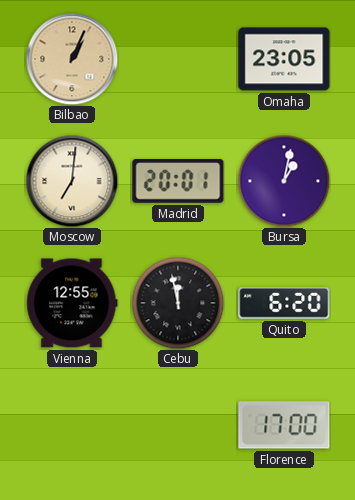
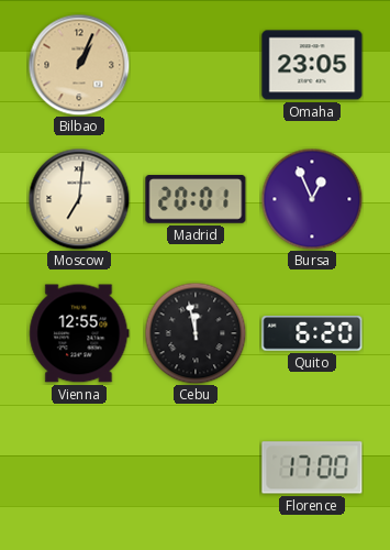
Bursa: 1:02 -> 12:56 (312, 199)
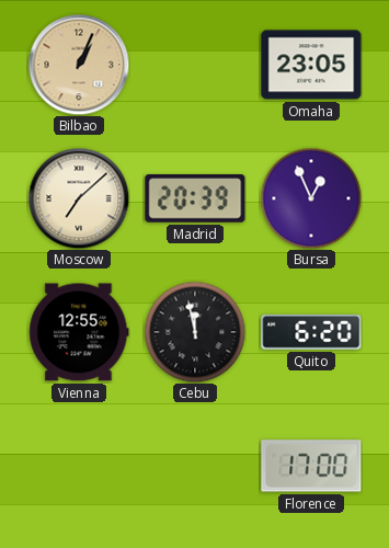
Moscow: 7:01 -> 7:08 (79, 198)
Madrid: 20:01 -> 20:39 (195, 198)
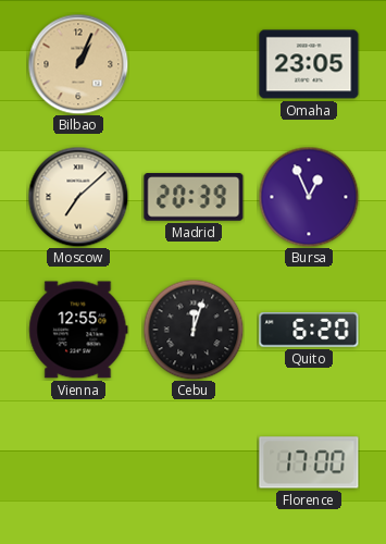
Cebu: 11:58 -> 12:03 (194, 330)
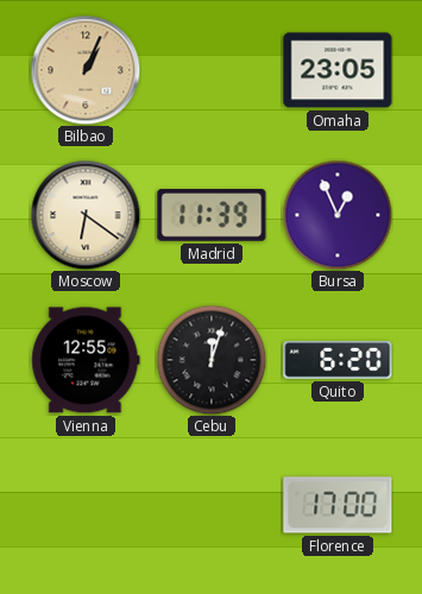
Moscow: 7:08 -> 6:21 (86, 215)
Madrid: 20:39 -> 11:39 (212, 215)
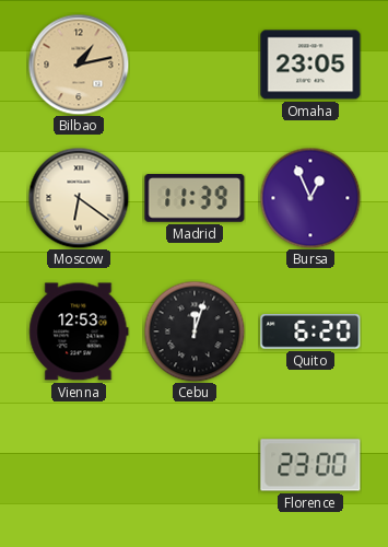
Bilbao: 1:04 -> 1:13 (79, 65)
Vienna: 12:55 -> 12:53 (79, 331)
Florence: 17:00 -> 23:00 (310, 465)
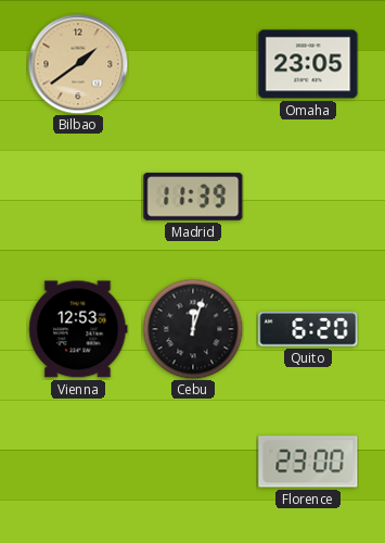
Bilbao: 1:13 -> 1:39 (78, 64)
Moscow: 6:21 -> none (79, 198)
Bursa: 12:56 -> none (310, 198)
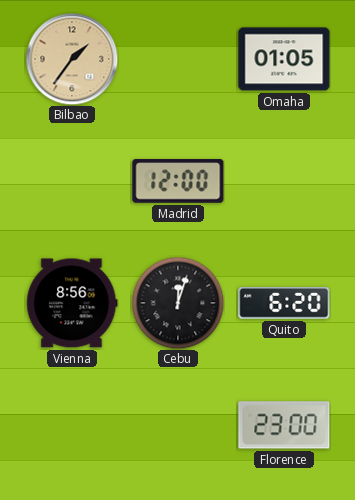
Bilbao: 1:39 -> 1:36 (72, 59)
Omaha: 23:05 -> 01:05 (284, 59)
Madrid: 11:39 -> 12:00 (178, 181)
Vienna: 12:53 -> 8:56 (72, 303)
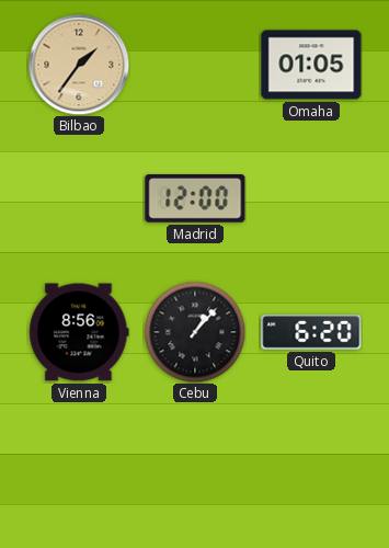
Cebu: 12:03 -> 1:07 (195, 332)
Florence: 23:00 -> none (284, 425)
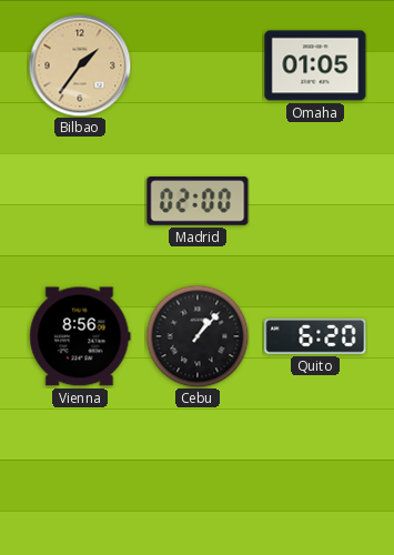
Madrid: 12:00 -> 02:00 (198, 201)
